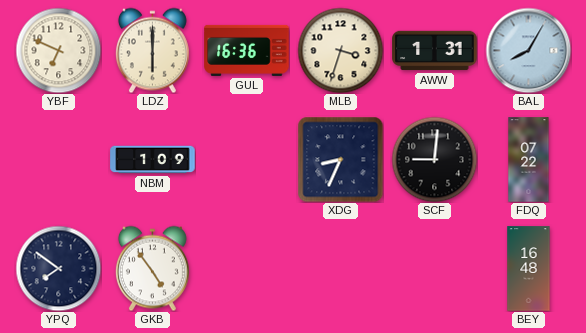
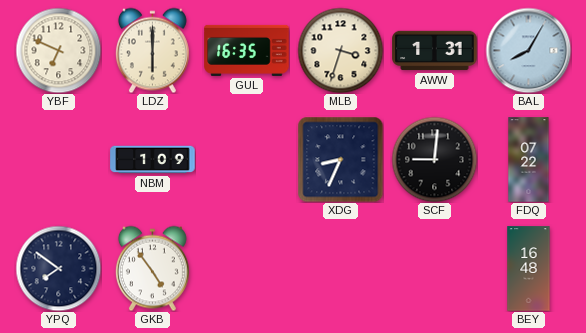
GUL: 16:36 -> 16:35 (247, 50)
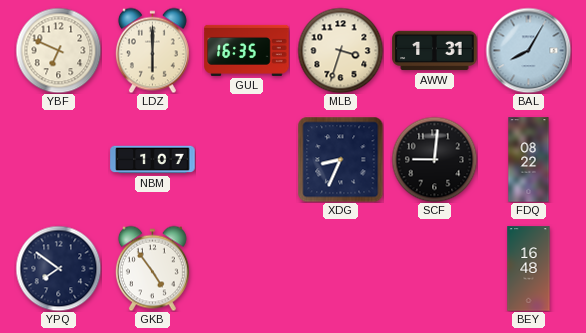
NBM: 1:09 -> 1:07 (153, 160)
FDQ: 07:22 -> 08:22 (529, 160)
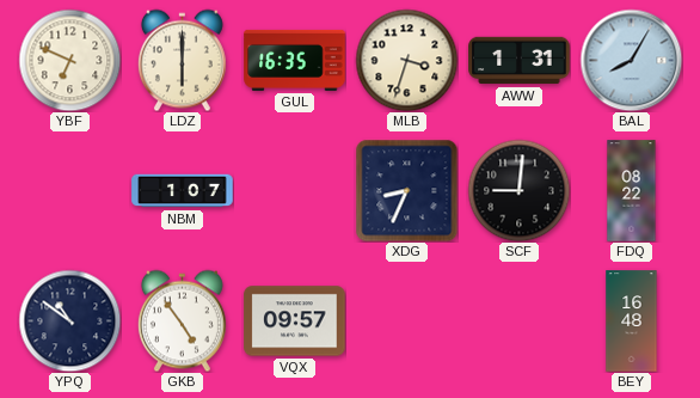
YPQ: 7:51 -> 10:51 (69, 320)
VQX: none -> 09:57 (295, 322)
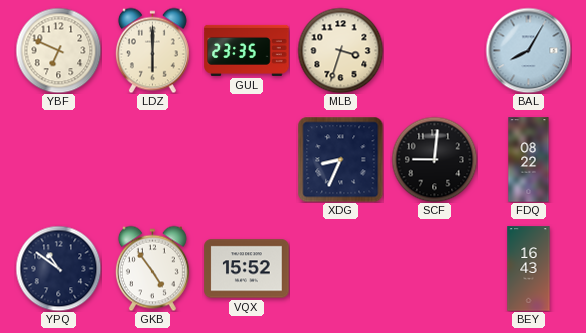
GUL: 16:35 -> 23:35 (247, 50)
AWW: 1:31 -> none (520, 61)
NBM: 1:07 -> none (183, 191)
VQX: 09:57 -> 15:52 (247, 269)
BEY: 16:48 -> 16:43 (529, 269)
